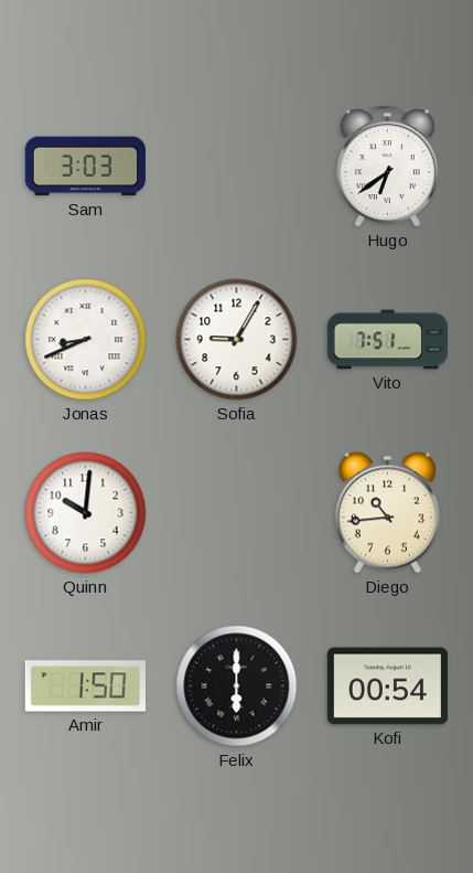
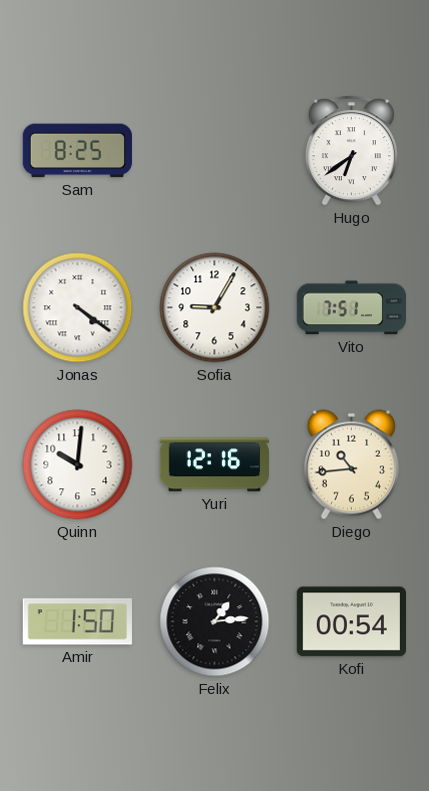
Sam: 3:03 -> 8:25 (77, 151)
Jonas: 8:41 -> 4:21 (78, 308)
Yuri: none -> 12:16 (214, 465)
Felix: 6:00 -> 1:14 (215, 622)
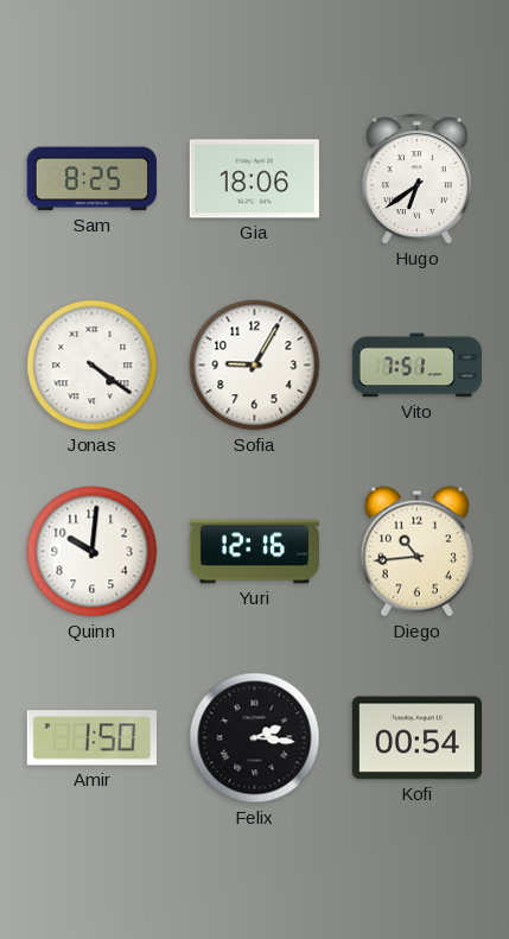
Gia: none -> 18:06 (254, 179)
Felix: 1:14 -> 2:16 (255, 738)
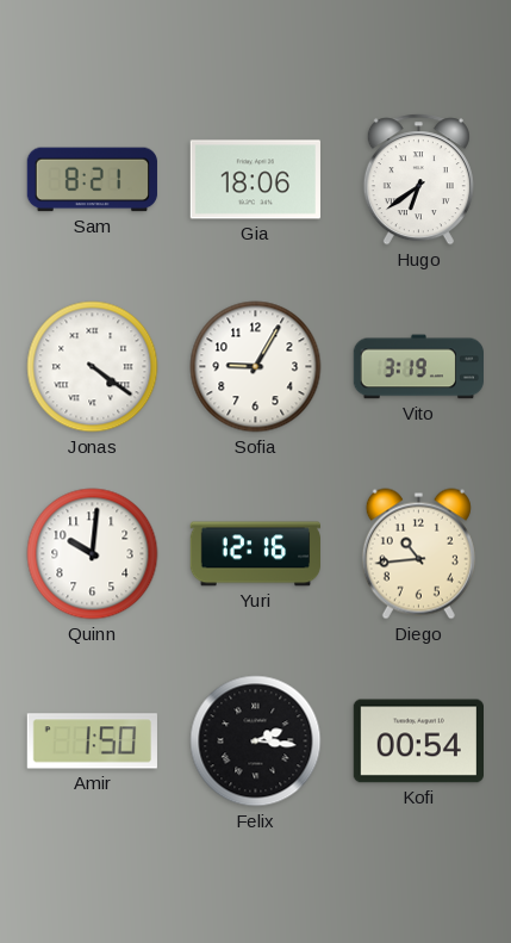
Sam: 8:25 -> 8:21 (92, 180)
Vito: 7:51 -> 3:19 (418, 367)
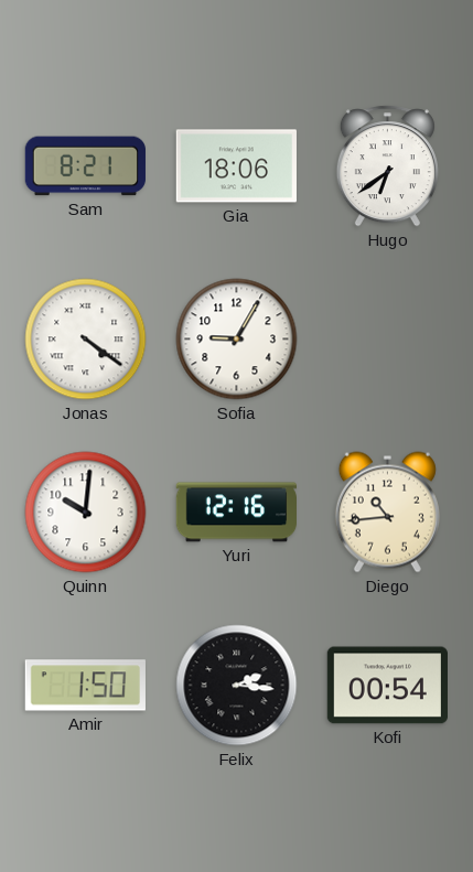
Vito: 3:19 -> none (418, 367)
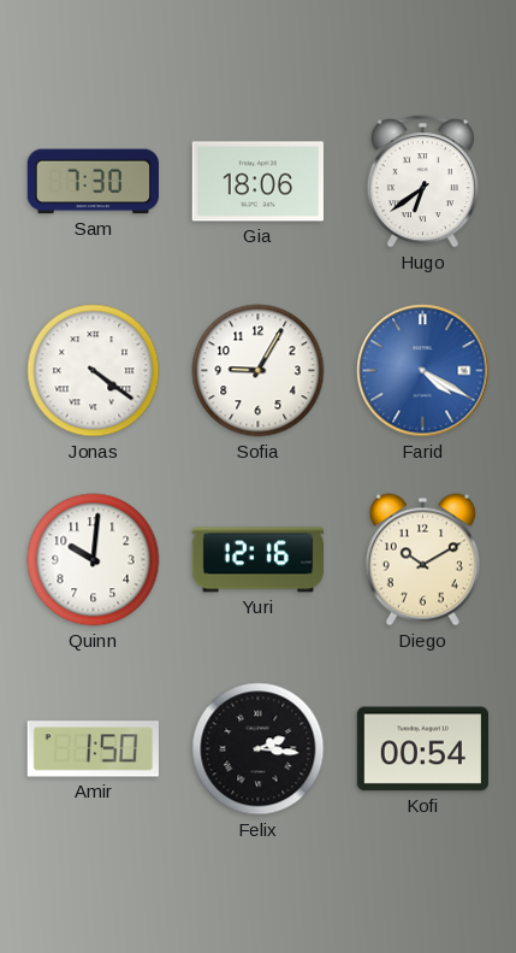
Sam: 8:21 -> 7:30 (93, 182)
Farid: none -> 4:20 (423, 371)
Diego: 10:44 -> 10:10 (422, 560)
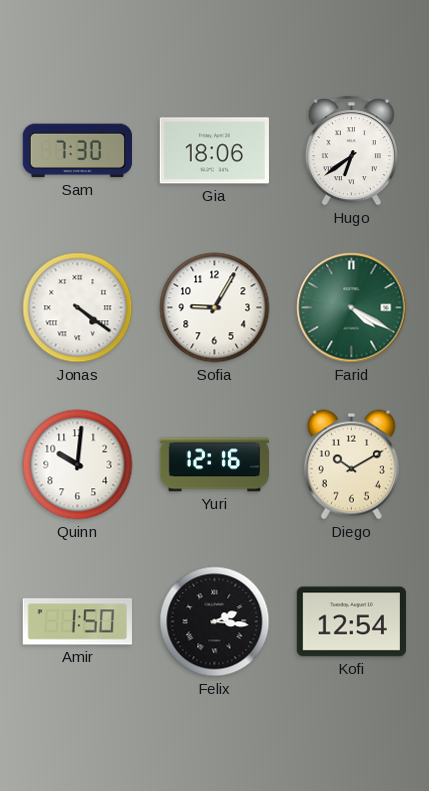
Farid dial: blue -> green (352, 308)
Kofi: 00:54 -> 12:54 (351, 622)
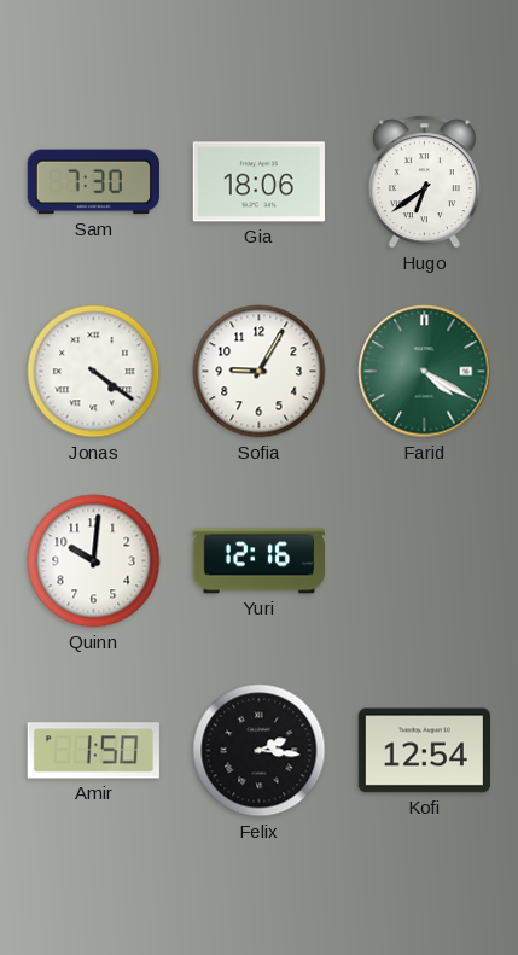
Diego: 10:10 -> none (351, 465)
